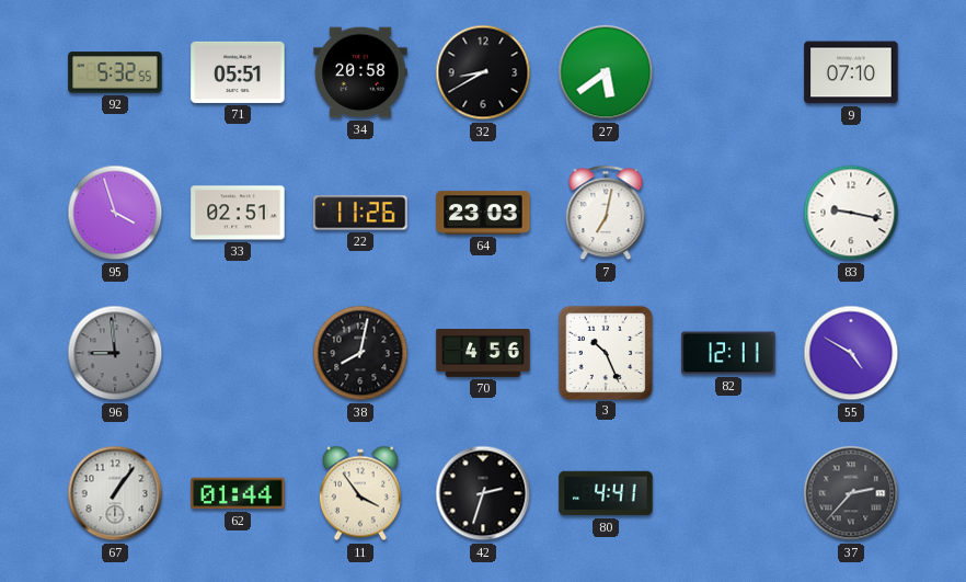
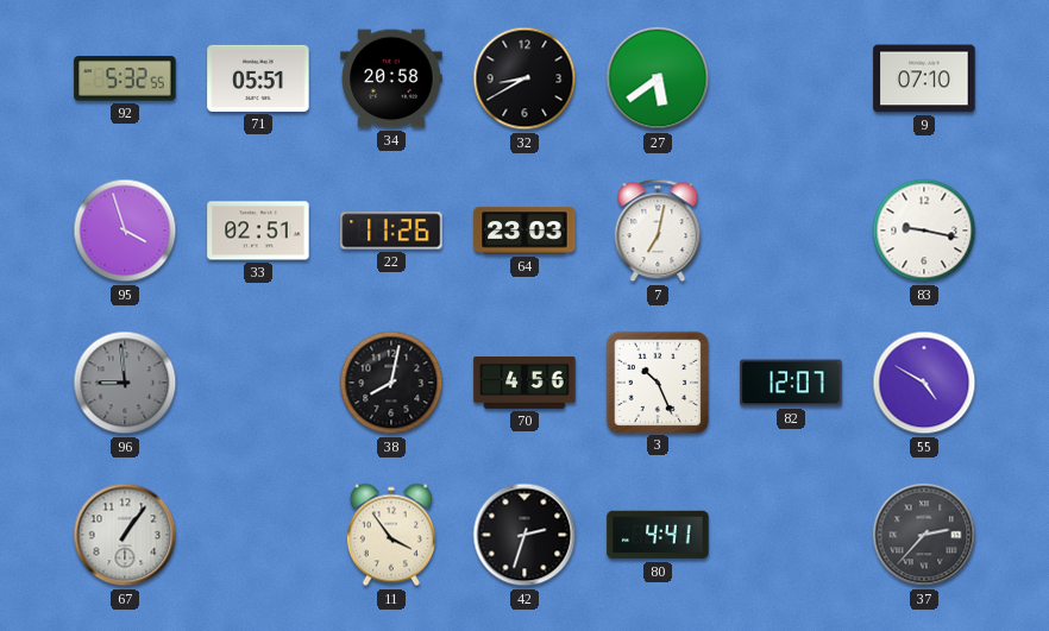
82: 12:11 -> 12:07 (791, 383)
62: 01:44 -> none (238, 493)
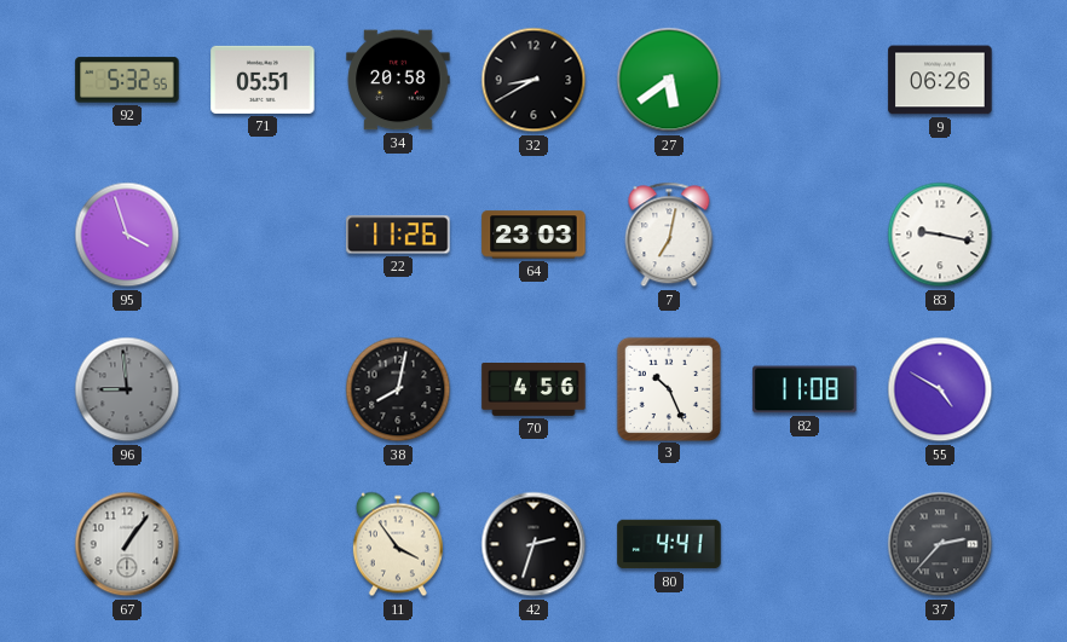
9: 07:10 -> 06:26 (940, 80)
33: 02:51 -> none (258, 231)
82: 12:07 -> 11:08 (804, 389)
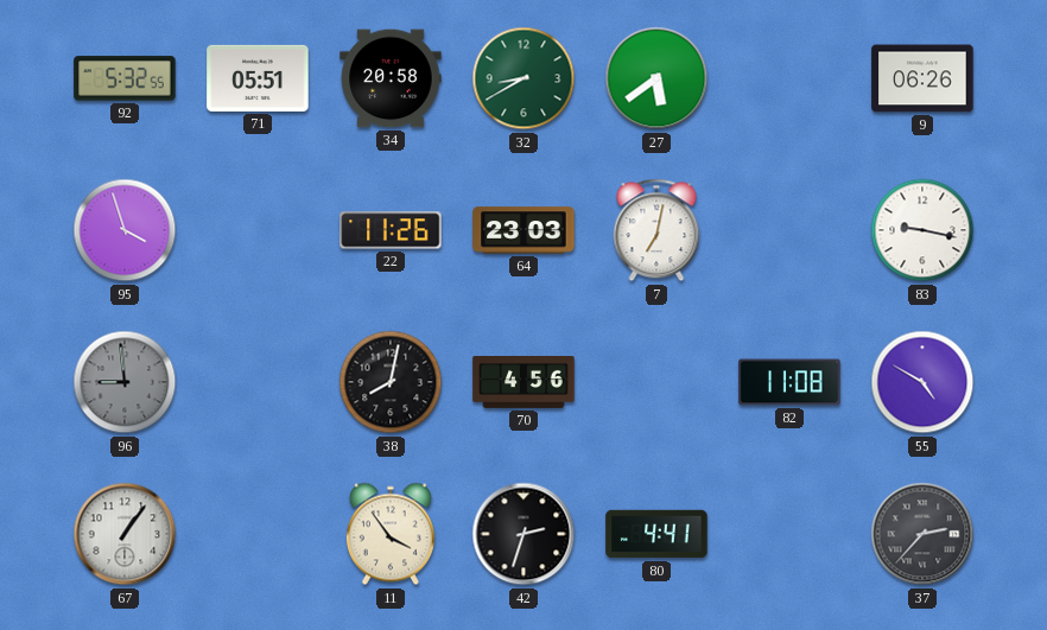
32 dial: black -> green (523, 78)
3: 10:26 -> none (668, 388)
